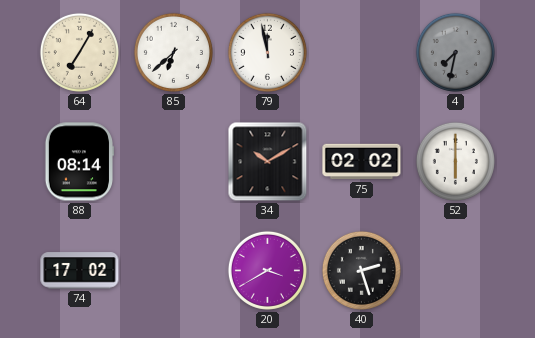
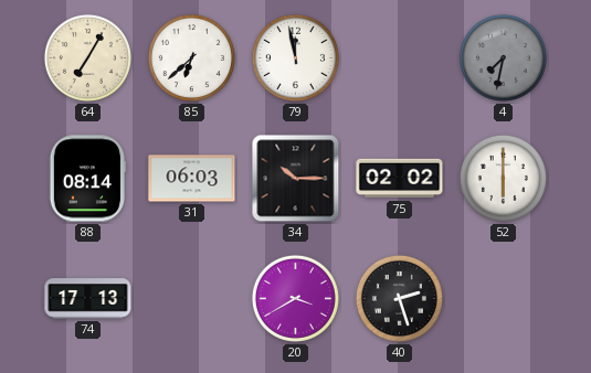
31: none -> 06:03 (192, 179)
34: 10:10 -> 10:15 (296, 179)
74: 17:02 -> 17:13 (88, 299)
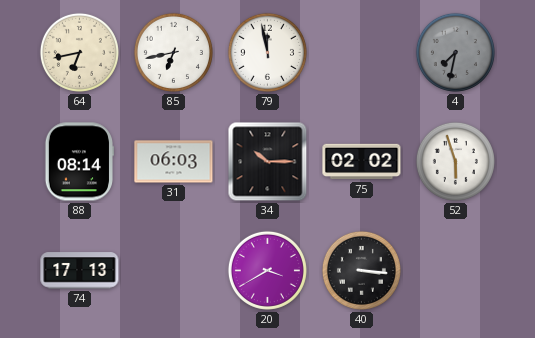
64: 7:05 -> 6:43 (79, 52)
85: 6:38 -> 6:43 (173, 52)
52: 6:00 -> 5:57 (455, 161)
40: 2:27 -> 3:16 (361, 270)
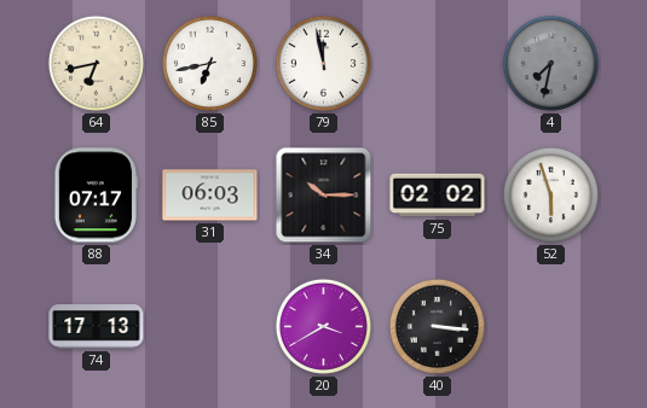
88: 08:14 -> 07:17 (94, 196)
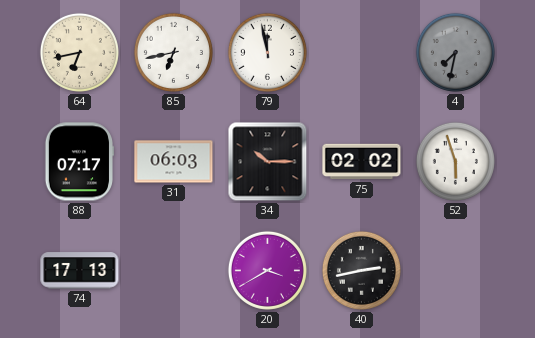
40: 3:16 -> 2:43 (361, 270)
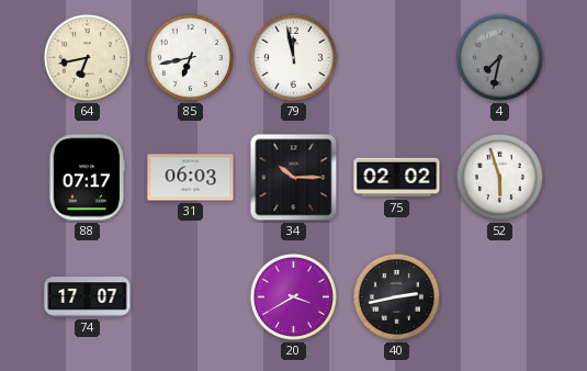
74: 17:13 -> 17:07 (88, 297)
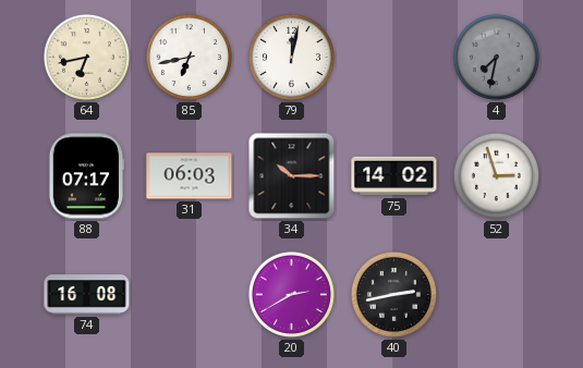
79: 11:58 -> 12:02 (291, 57)
75: 02:02 -> 14:02 (394, 176)
52: 5:57 -> 2:57 (496, 175)
74: 17:07 -> 16:08 (87, 295)
20: 3:40 -> 2:40 (291, 294)
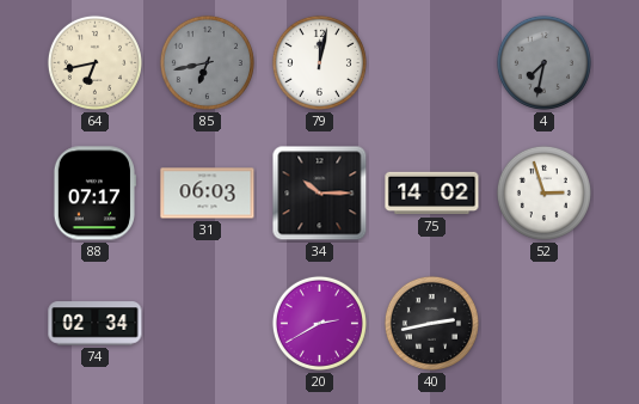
85 dial: white -> grey (207, 62)
74: 16:08 -> 02:34 (96, 324)
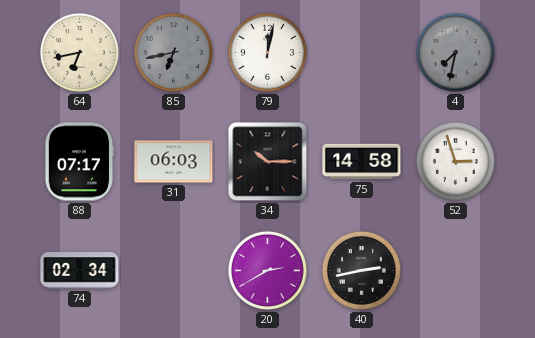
75: 14:02 -> 14:58 (362, 162)
